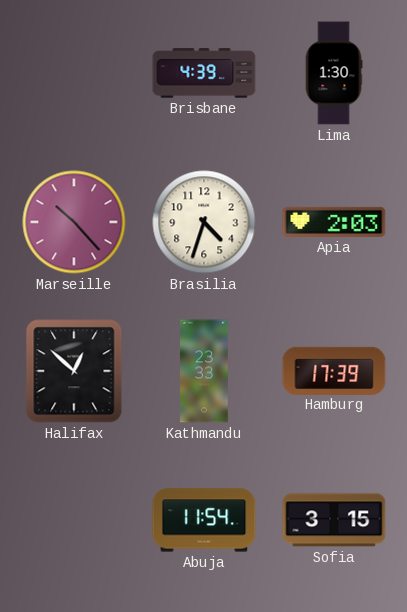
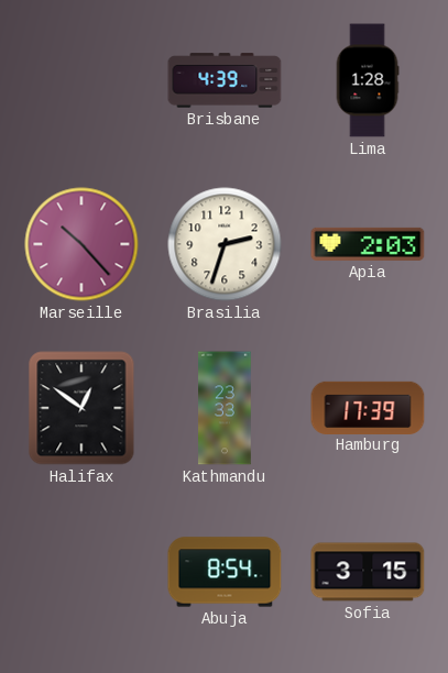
Lima: 1:30 -> 1:28 (368, 80)
Brasilia: 4:33 -> 2:33 (225, 244)
Halifax: 12:52 -> 12:51 (81, 408)
Abuja: 11:54 -> 8:54 (225, 572)
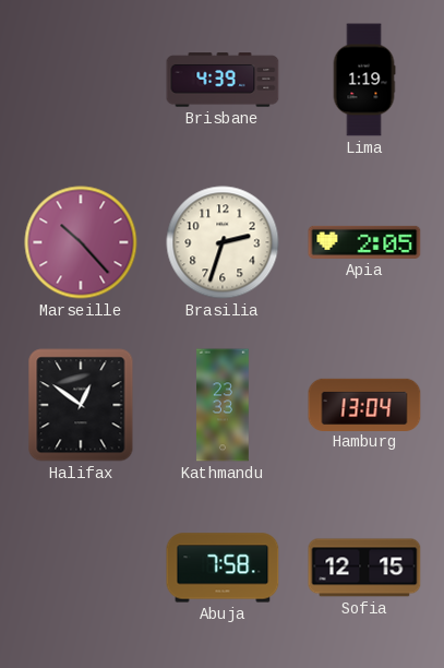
Lima: 1:28 -> 1:19 (364, 80)
Apia: 2:03 -> 2:05 (364, 242)
Hamburg: 17:39 -> 13:04 (364, 404)
Abuja: 8:54 -> 7:58 (223, 568)
Sofia: 3:15 -> 12:15 (364, 568)
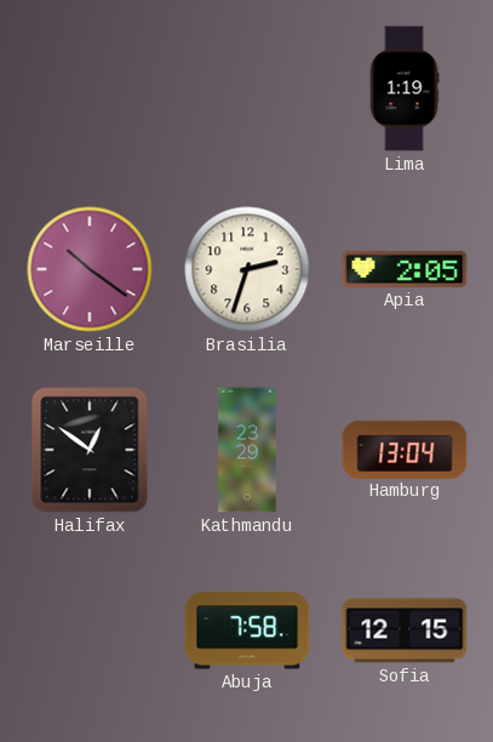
Brisbane: 4:39 -> none (223, 80)
Marseille: 10:23 -> 10:21 (90, 269)
Kathmandu: 23:33 -> 23:29 (247, 450)
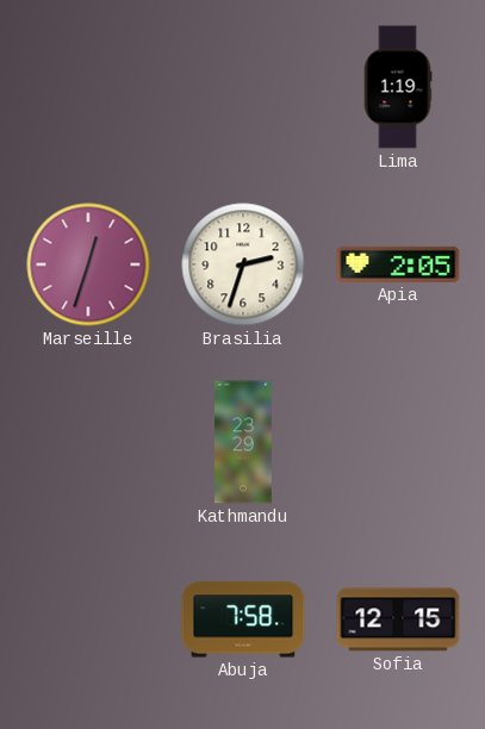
Marseille: 10:21 -> 12:33 (88, 264)
Halifax: 12:51 -> none (90, 450)
Hamburg: 13:04 -> none (405, 449)
